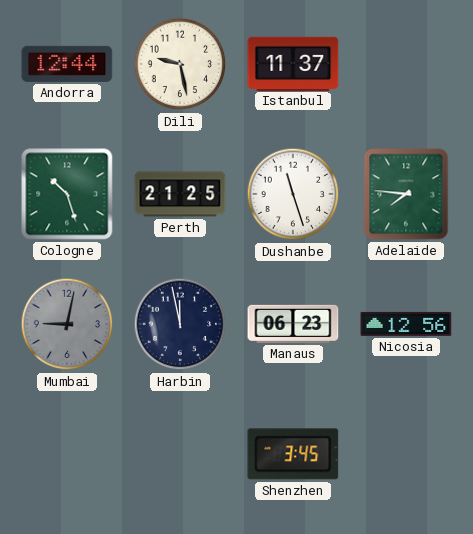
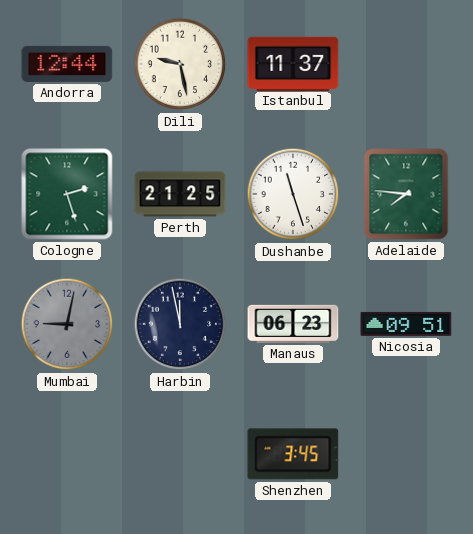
Cologne: 10:27 -> 2:27 (67, 194)
Nicosia: 12:56 -> 09:51 (406, 324)
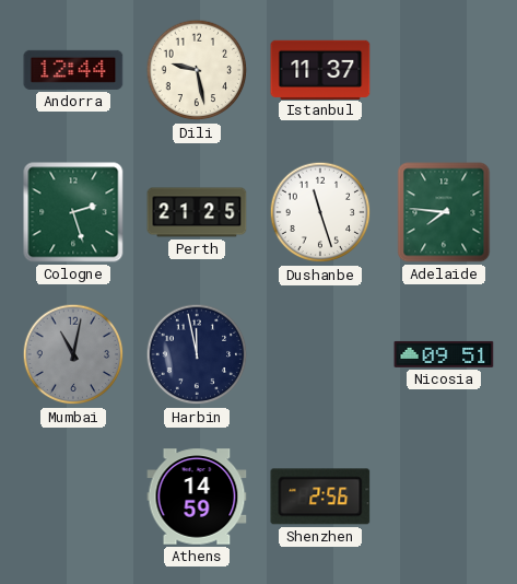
Mumbai: 9:02 -> 11:02 (73, 354)
Manaus: 06:23 -> none (293, 324)
Athens: none -> 14:59 (197, 497)
Shenzhen: 3:45 -> 2:56 (320, 497)
